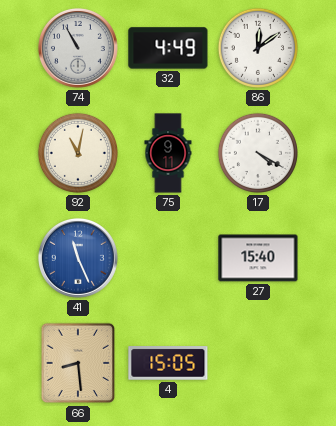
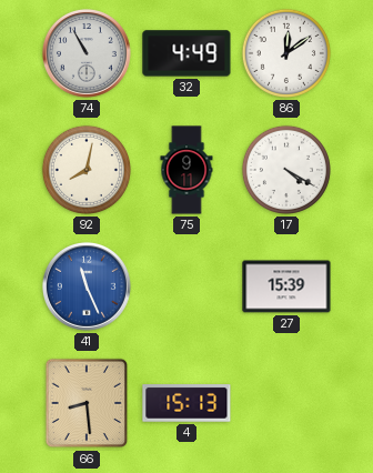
92: 11:02 -> 8:02 (87, 170)
27: 15:40 -> 15:39 (286, 286)
4: 15:05 -> 15:13 (186, 403)
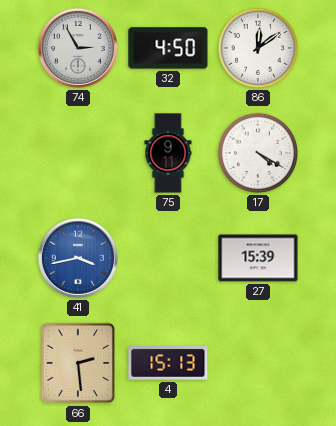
74: 10:55 -> 2:55 (78, 48)
32: 4:49 -> 4:50 (168, 48)
92: 8:02 -> none (87, 170)
41: 11:26 -> 3:43 (78, 258)
66: 8:29 -> 2:29 (78, 363)
